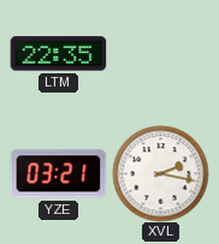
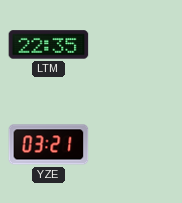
XVL: 2:17 -> none (160, 173)
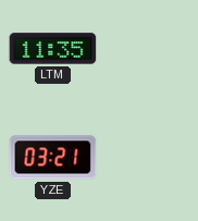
LTM: 22:35 -> 11:35 (52, 49)
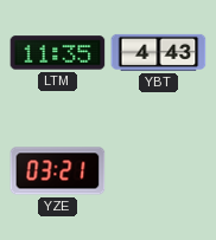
YBT: none -> 4:43 (158, 52)
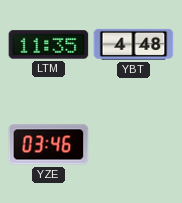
YBT: 4:43 -> 4:48 (133, 44)
YZE: 03:21 -> 03:46 (48, 145)
